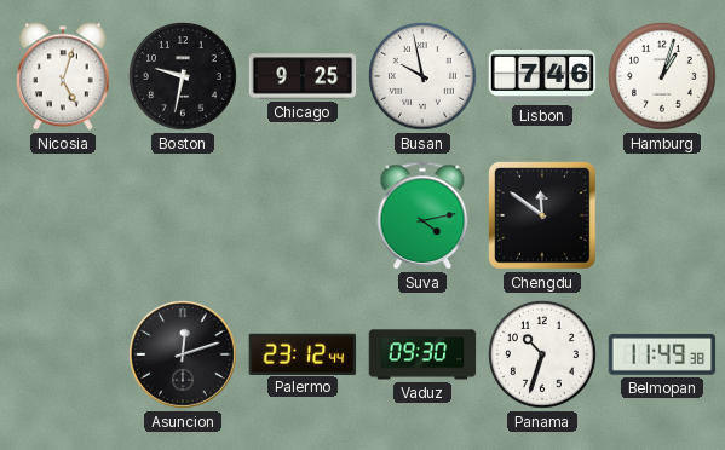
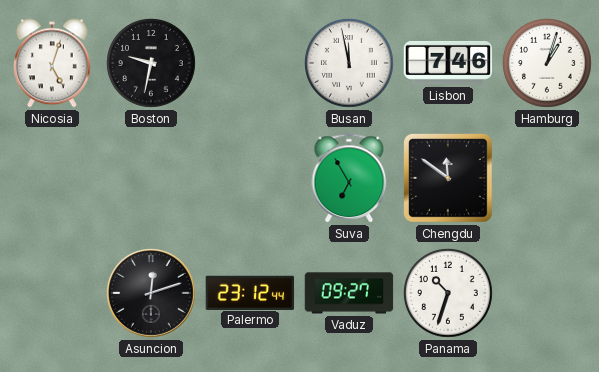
Chicago: 9:25 -> none (303, 76)
Busan: 9:58 -> 11:58 (350, 64)
Suva: 4:13 -> 6:55 (349, 178)
Vaduz: 09:30 -> 09:27 (349, 293)
Belmopan: 11:49 -> none (662, 354)
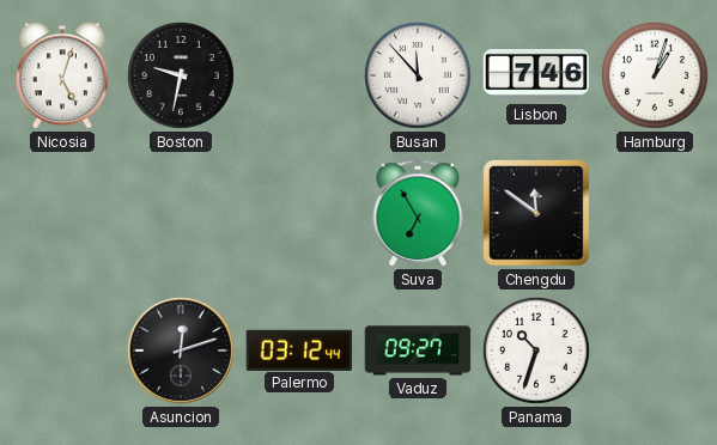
Busan: 11:58 -> 11:53 (419, 77)
Palermo: 23:12 -> 03:12 (299, 349)
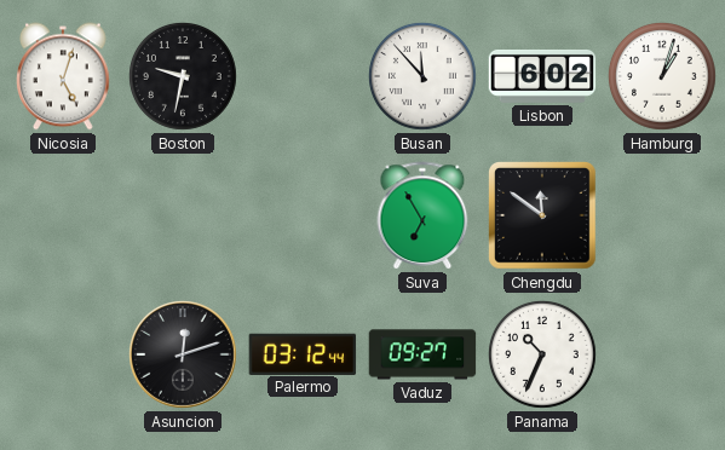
Lisbon: 7:46 -> 6:02 (542, 76)
Panama: 10:33 -> 10:34 (543, 356)
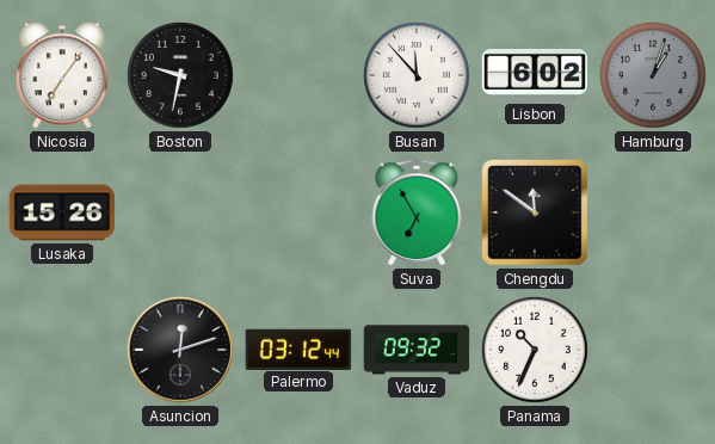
Nicosia: 5:03 -> 7:06 (63, 75)
Hamburg dial: white -> grey (654, 76)
Lusaka: none -> 15:26 (62, 212)
Vaduz: 09:27 -> 09:32 (417, 350)
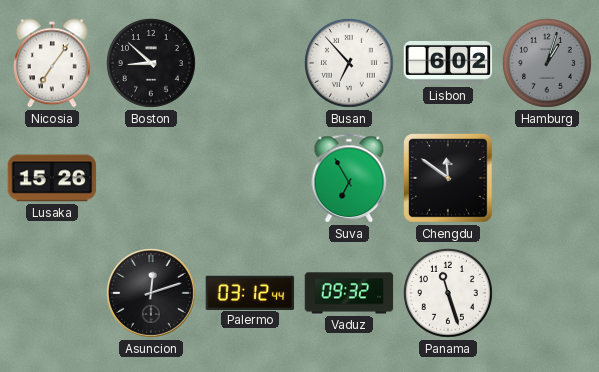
Boston: 9:32 -> 8:52 (152, 64)
Busan: 11:53 -> 6:53 (350, 64)
Panama: 10:34 -> 11:27 (449, 294)
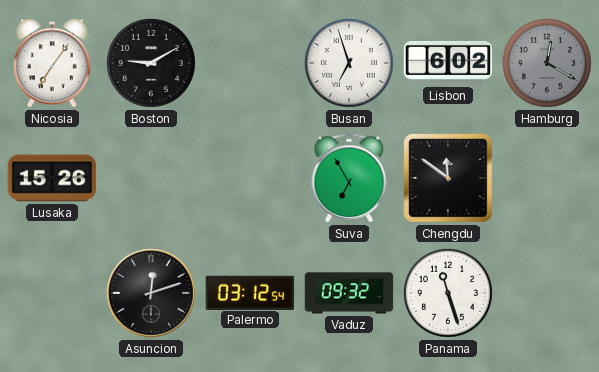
Boston: 8:52 -> 9:10 (152, 64)
Busan: 6:53 -> 6:57 (350, 64)
Hamburg: 1:03 -> 12:20 (548, 64)
Palermo: 03:12:44 -> 03:12:54 (250, 292)
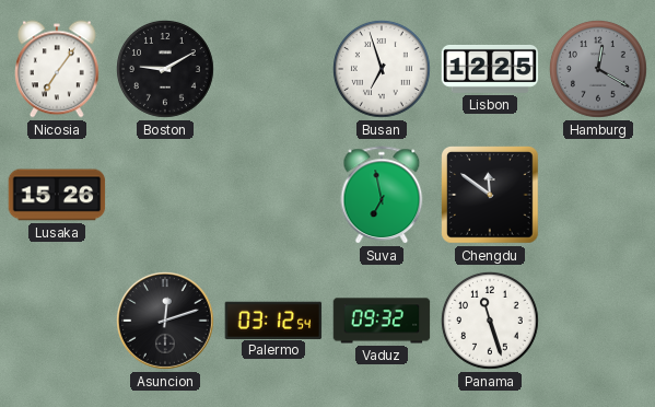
Lisbon: 6:02 -> 12:25 (490, 69)
Suva: 6:55 -> 6:58 (382, 195)
